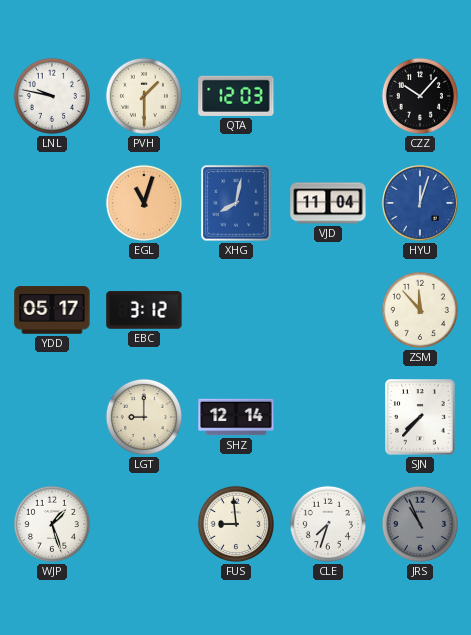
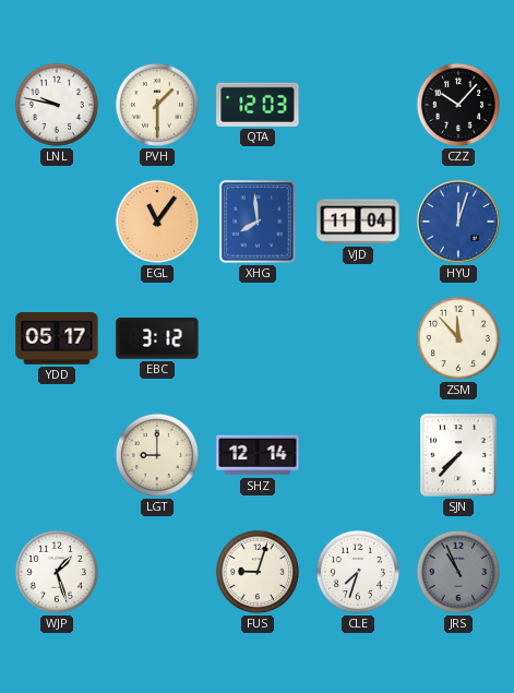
EGL: 11:03 -> 11:06 (157, 222)
XHG: 8:02 -> 7:59 (258, 222)
FUS: 8:59 -> 9:03 (258, 572)
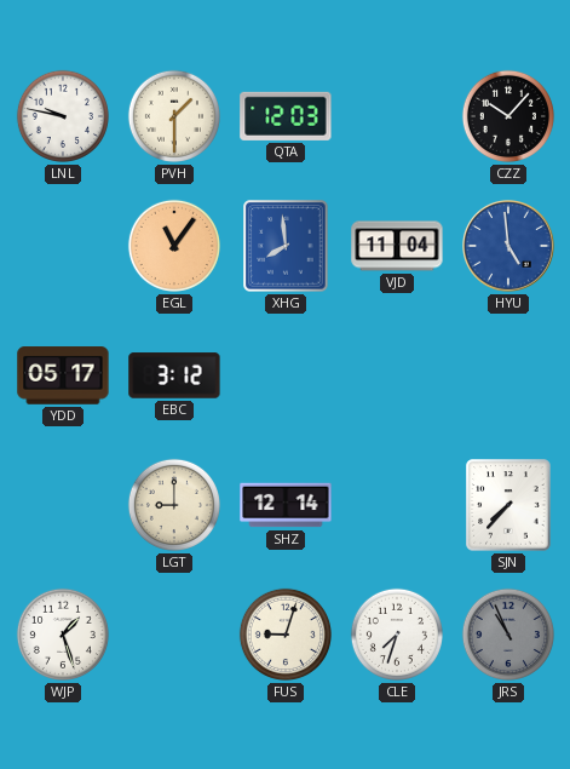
HYU: 12:03 -> 4:59 (509, 247)
ZSM: 11:53 -> none (458, 338)
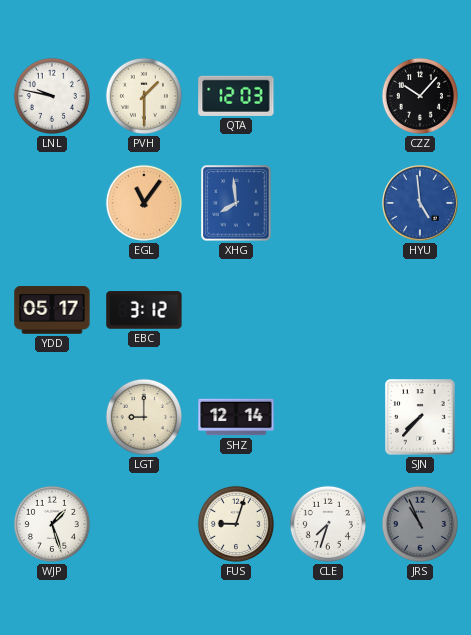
VJD: 11:04 -> none (397, 246)
